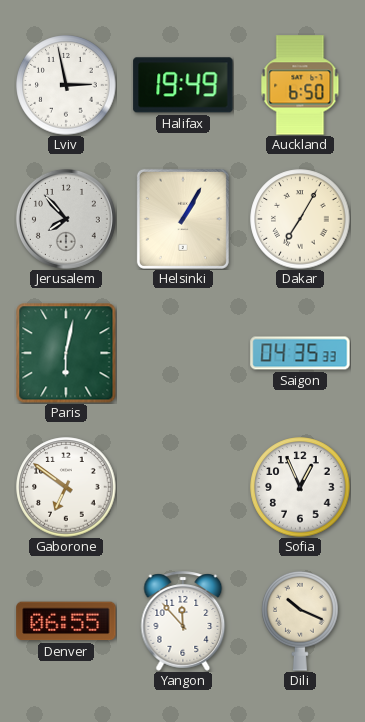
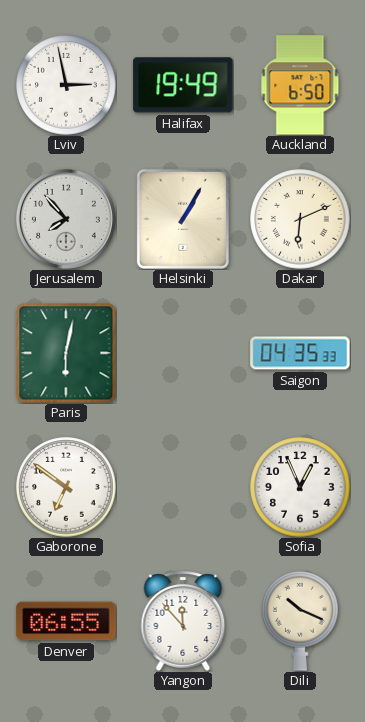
Dakar: 7:05 -> 6:11 (300, 219)
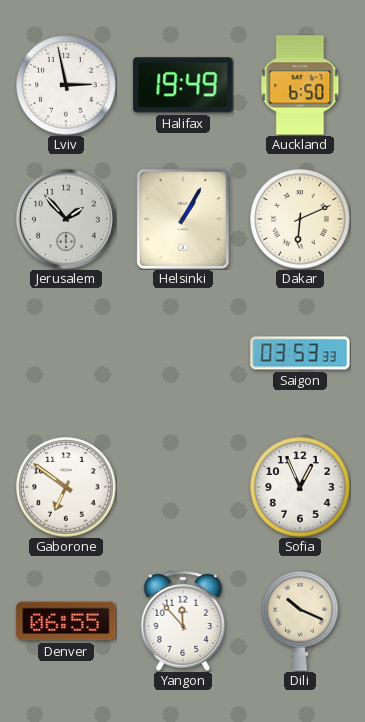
Jerusalem: 7:53 -> 1:53 (66, 219)
Paris: 6:02 -> none (66, 353)
Saigon: 04:35 -> 03:53 (300, 353)
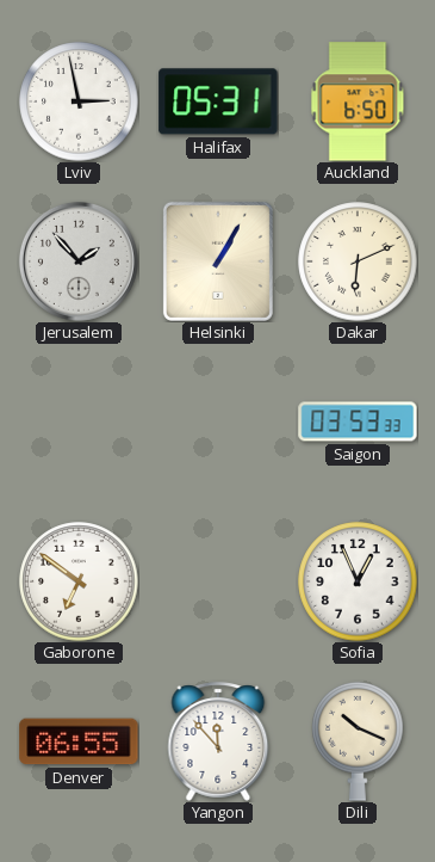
Halifax: 19:49 -> 05:31 (218, 101)
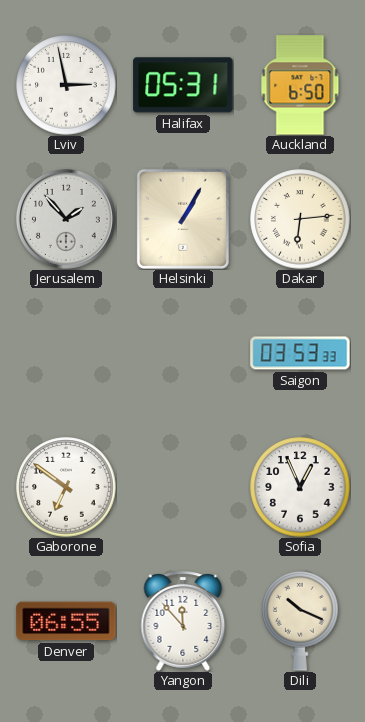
Dakar: 6:11 -> 6:14 (300, 219)
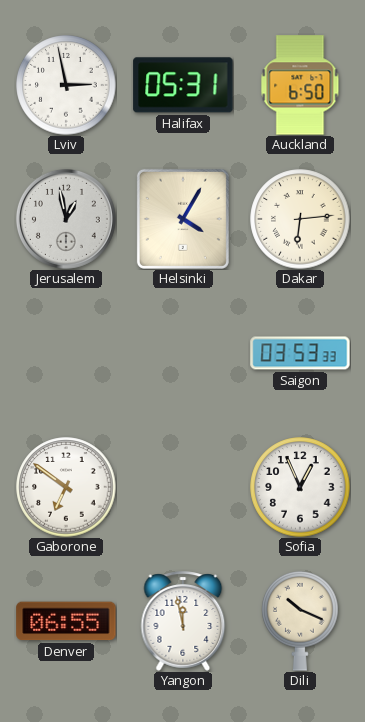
Jerusalem: 1:53 -> 12:58 (66, 219)
Helsinki: 1:05 -> 4:05 (183, 219)
Yangon: 11:53 -> 11:58 (183, 621)
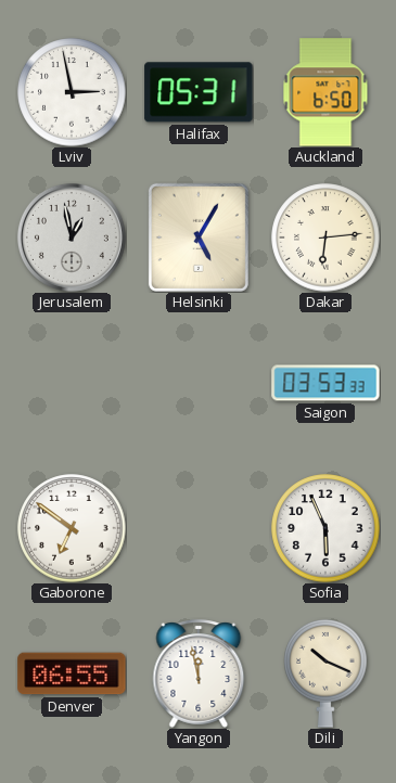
Helsinki: 4:05 -> 5:05 (199, 238)
Sofia: 12:56 -> 5:56 (325, 528)
